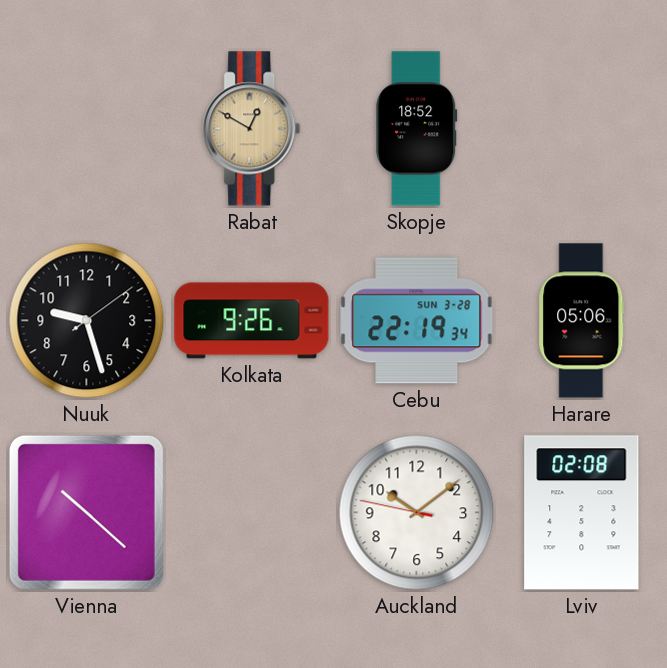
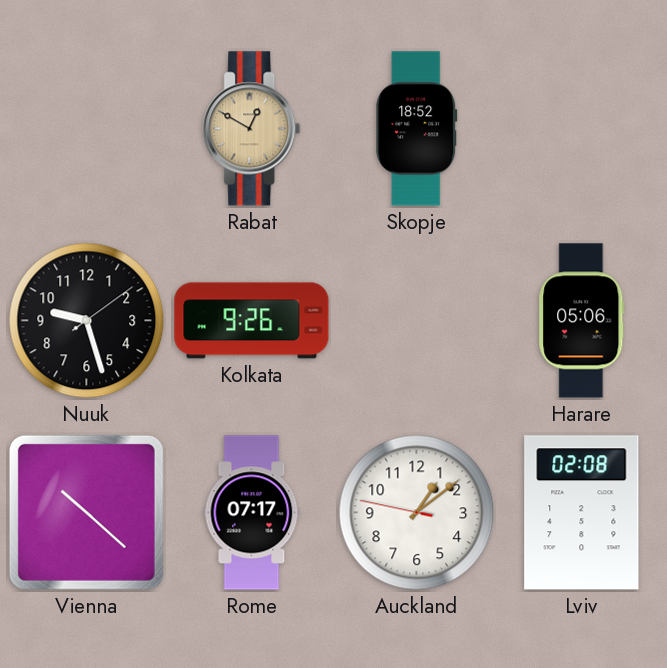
Cebu: 22:19 -> none (417, 321)
Rome: none -> 07:17 (252, 513)
Auckland: 10:08 -> 1:08 (417, 513)
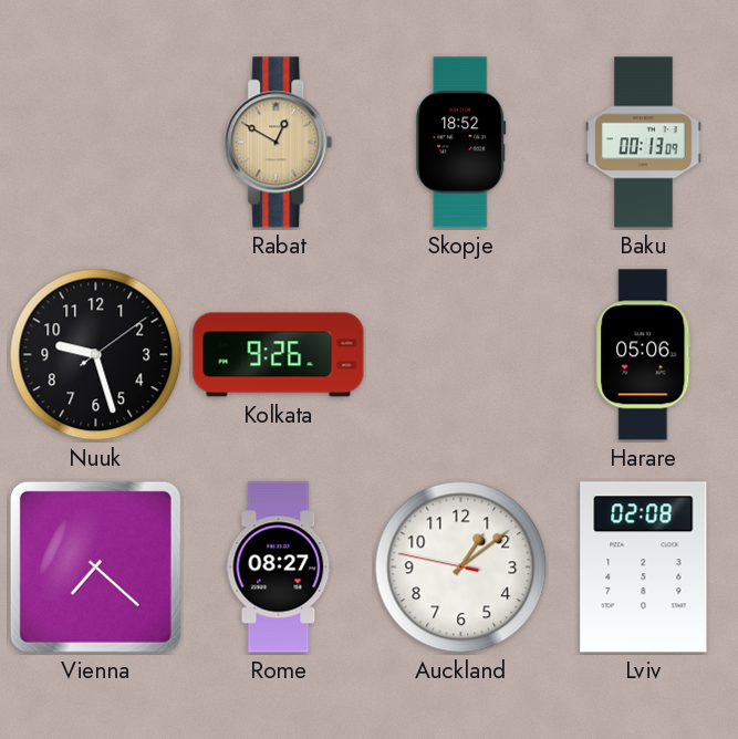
Baku: none -> 00:13 (644, 143)
Vienna: 10:22 -> 7:22 (95, 566)
Rome: 07:17 -> 08:27 (279, 568)
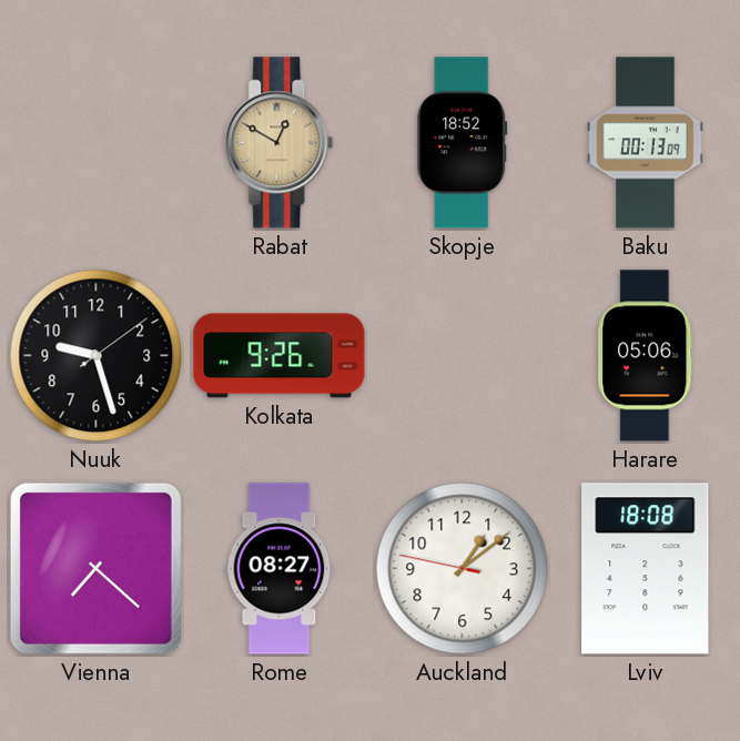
Lviv: 02:08 -> 18:08 (646, 569)
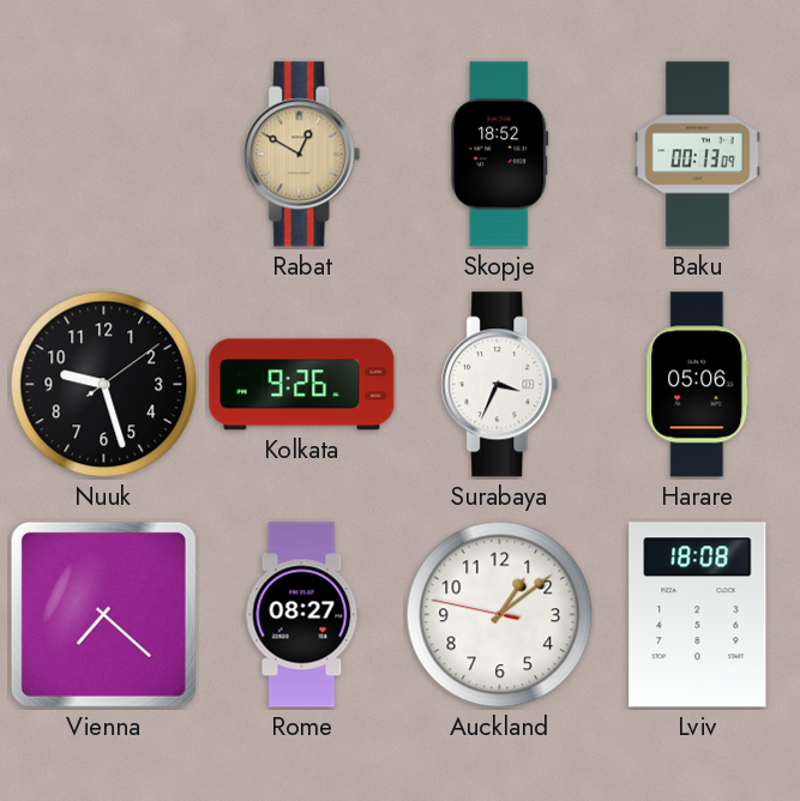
Surabaya: none -> 3:34 (500, 385)
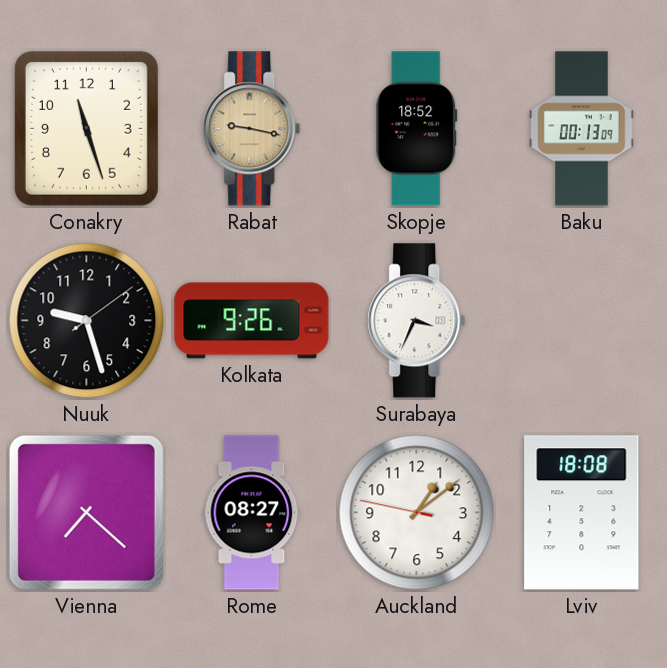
Conakry: none -> 11:27 (86, 128)
Rabat: 12:50 -> 9:17 (252, 129)
Harare: 05:06 -> none (698, 385)
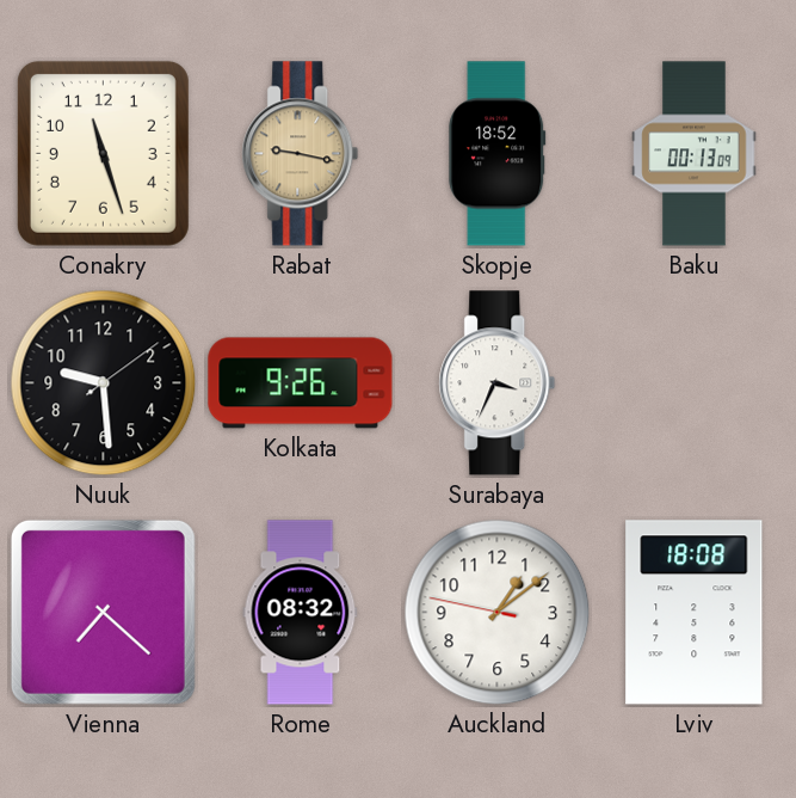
Nuuk: 9:27 -> 9:29 (104, 383)
Rome: 08:27 -> 08:32 (301, 613)
